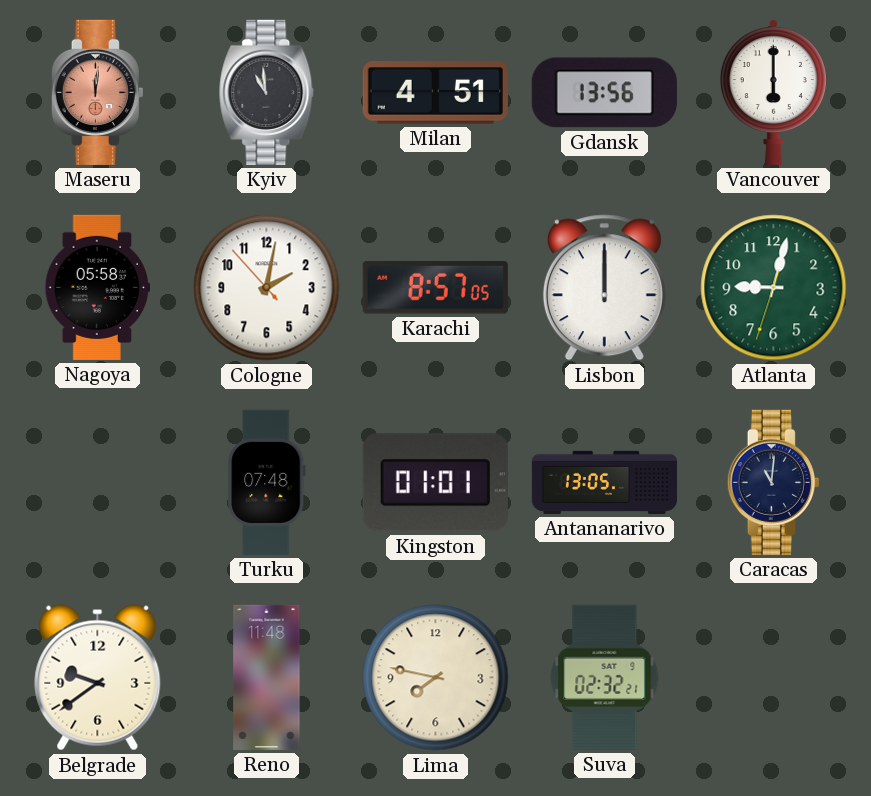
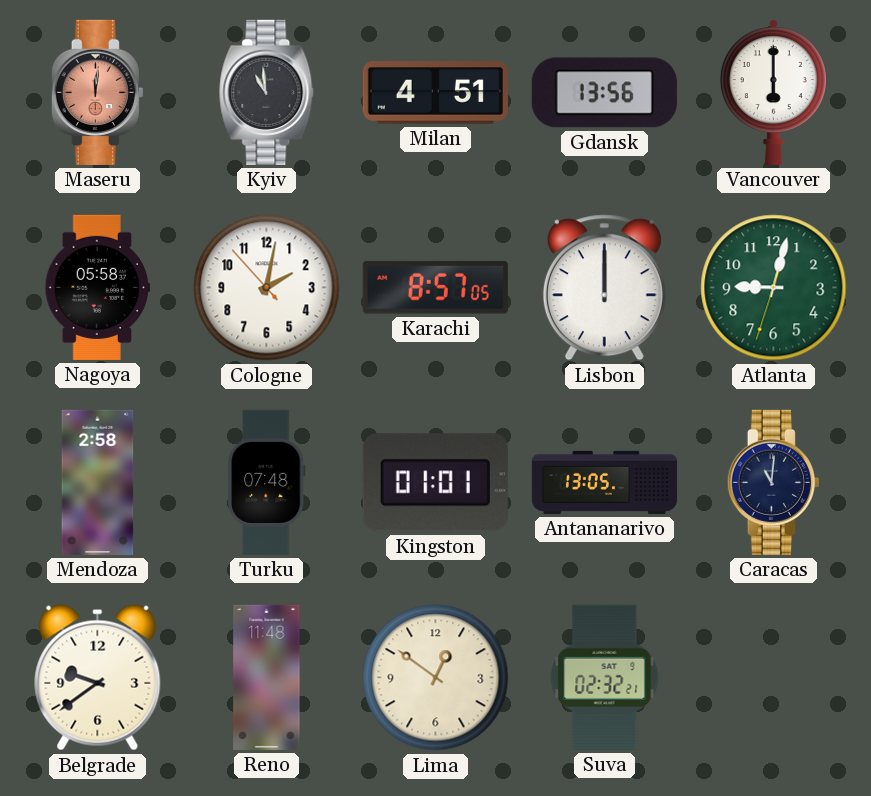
Mendoza: none -> 2:58 (98, 482)
Lima: 7:47 -> 12:51 (436, 678)
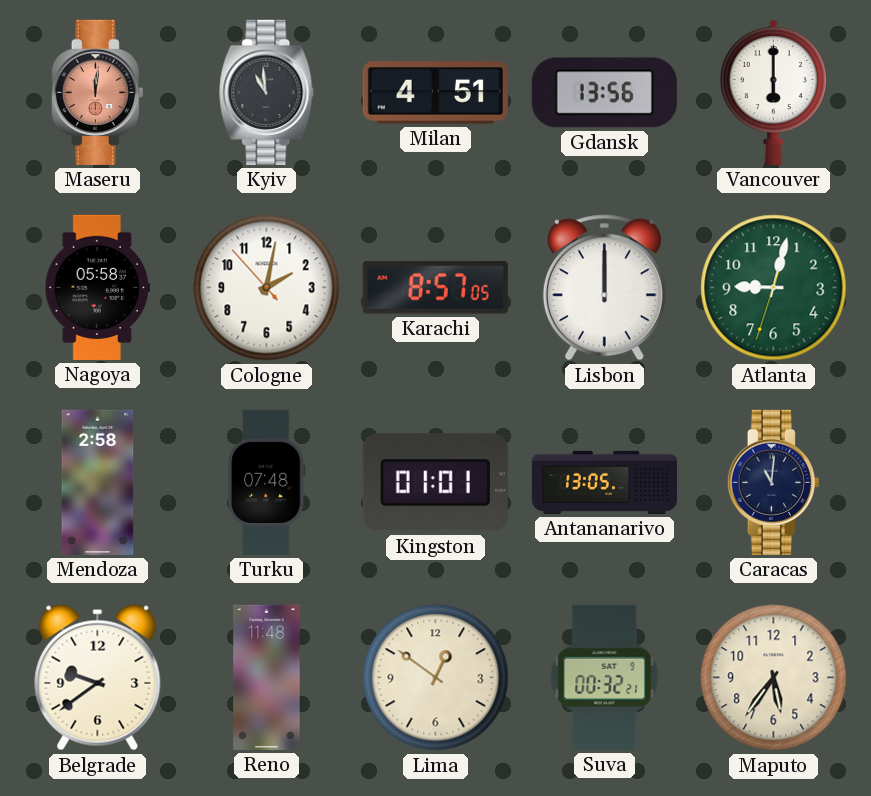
Suva: 02:32 -> 00:32 (605, 677)
Maputo: none -> 5:36 (774, 678)
